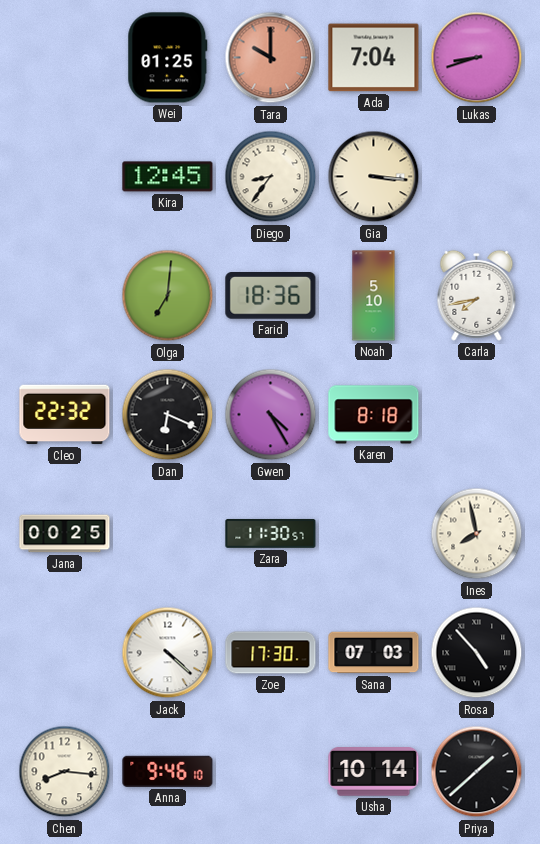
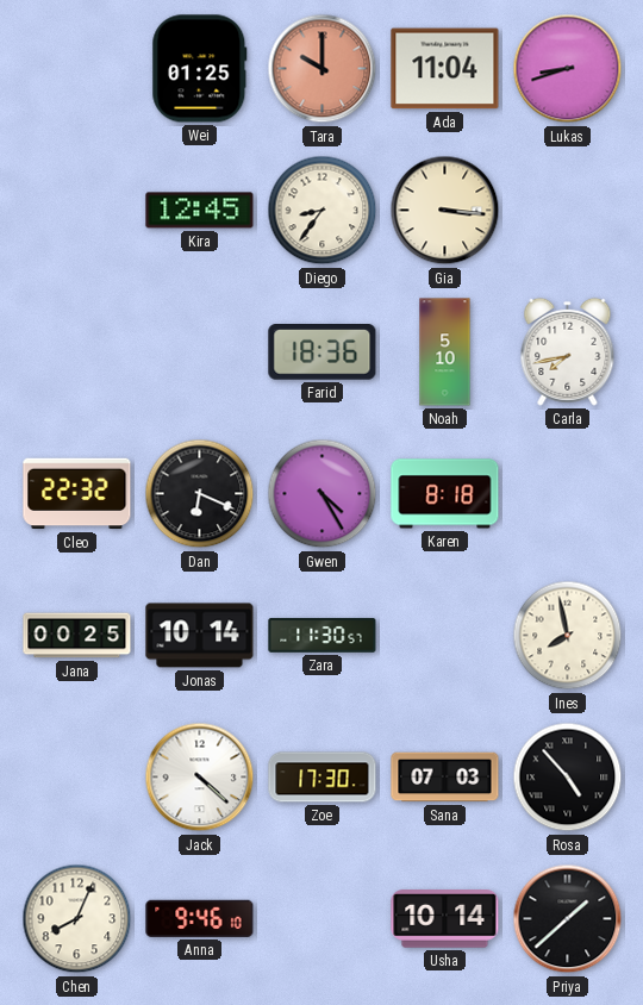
Ada: 7:04 -> 11:04 (445, 69)
Olga: 7:01 -> none (168, 296)
Jonas: none -> 10:14 (200, 636)
Chen: 8:16 -> 8:04 (77, 919)
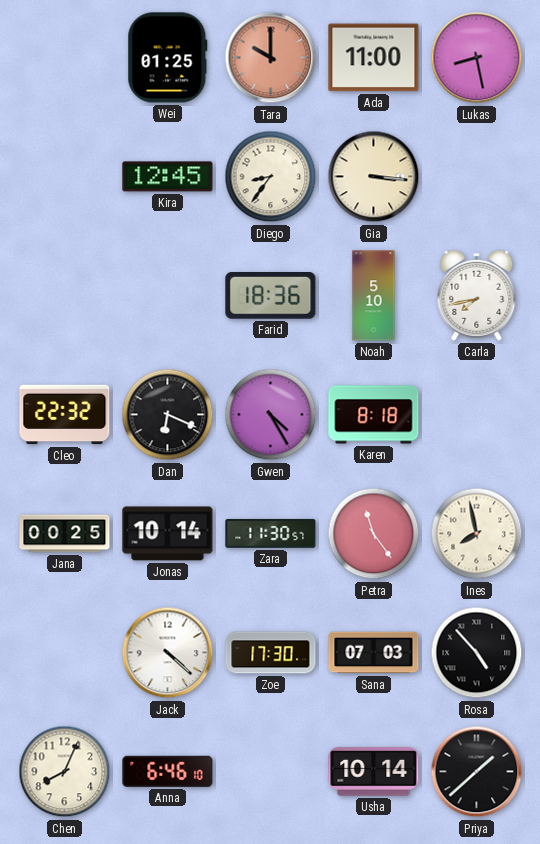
Ada: 11:04 -> 11:00 (374, 58)
Lukas: 8:42 -> 8:28 (477, 58)
Petra: none -> 11:24 (374, 534)
Anna: 9:46 -> 6:46 (168, 771)
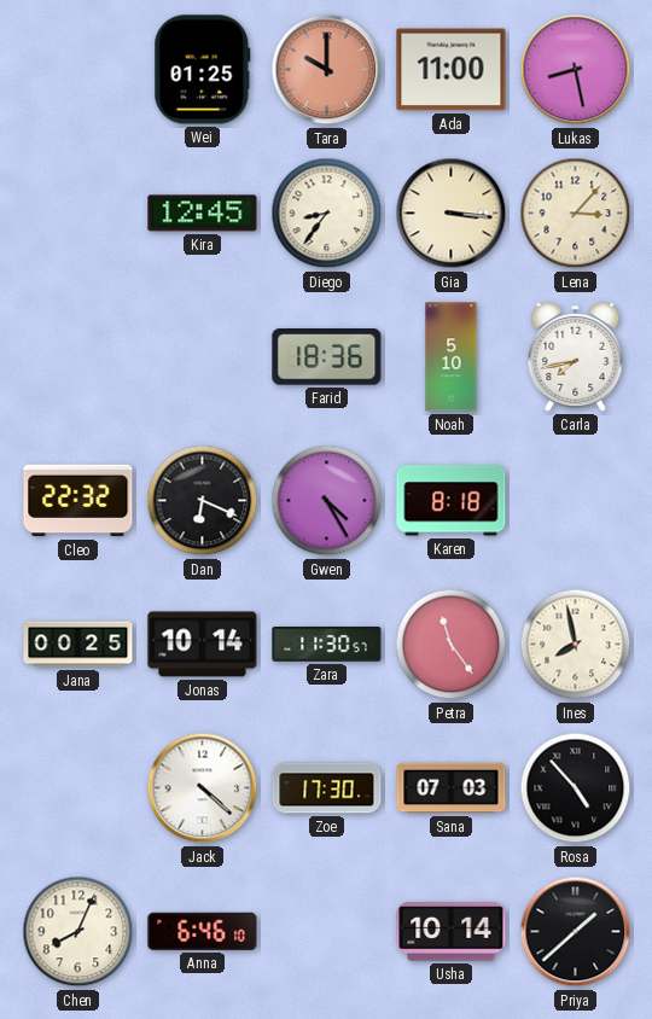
Lena: none -> 3:07 (576, 214)
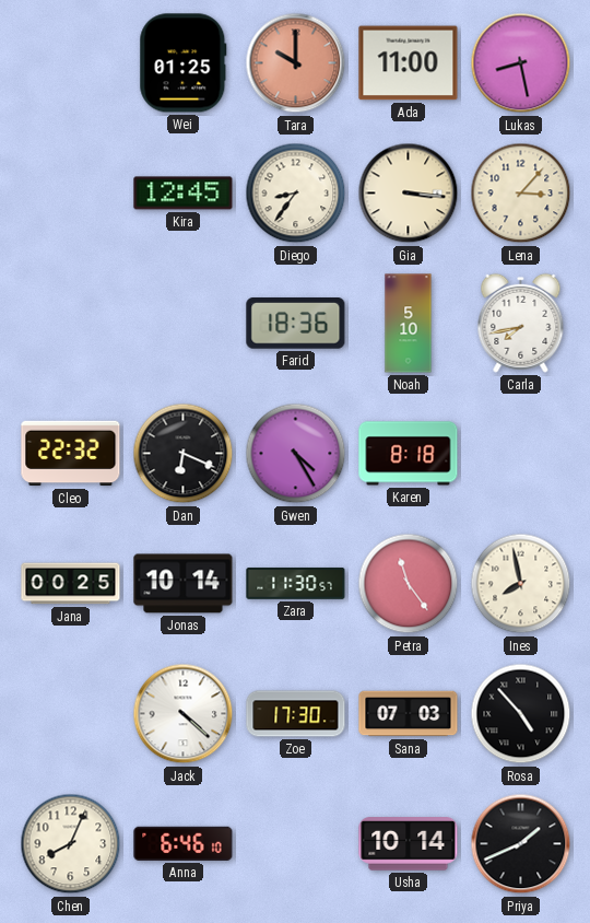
Priya: 1:38 -> 1:41 (521, 844)
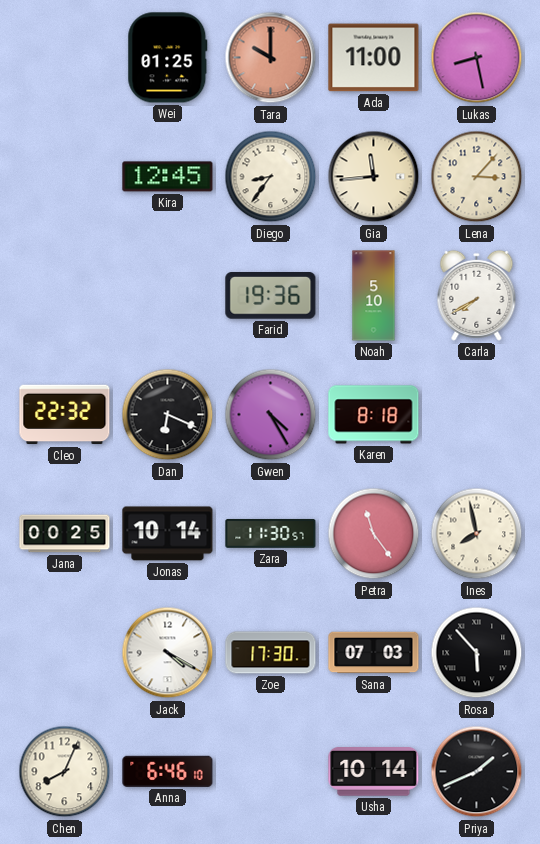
Gia: 3:16 -> 11:44 (374, 177)
Farid: 18:36 -> 19:36 (271, 296)
Carla: 7:43 -> 7:40 (477, 295)
Jack: 4:22 -> 4:20 (168, 653)
Rosa: 4:53 -> 5:53 (477, 653)
